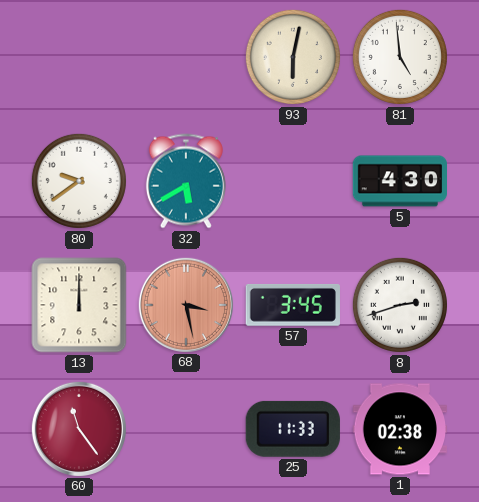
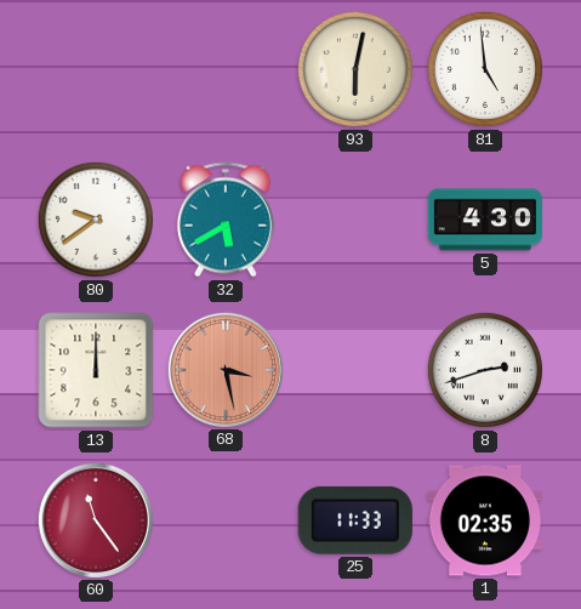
57: 3:45 -> none (293, 305)
1: 02:38 -> 02:35 (484, 520)
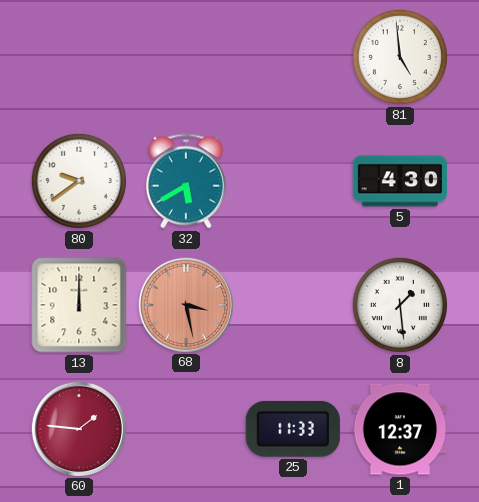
93: 6:02 -> none (355, 69)
8: 2:42 -> 1:29 (400, 305)
60: 11:24 -> 1:46 (78, 428)
1: 02:35 -> 12:37 (399, 429)
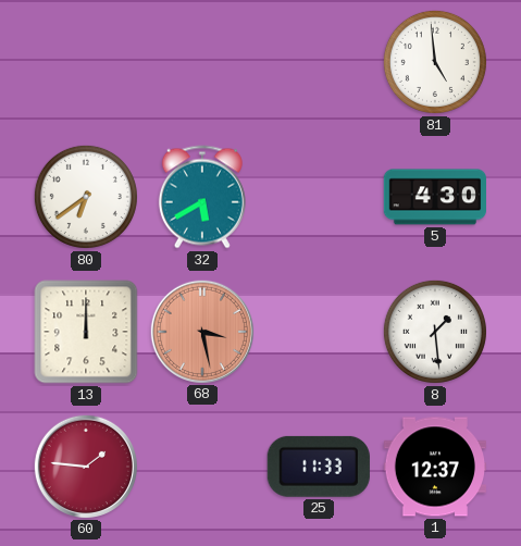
80: 9:39 -> 6:39 (86, 197)
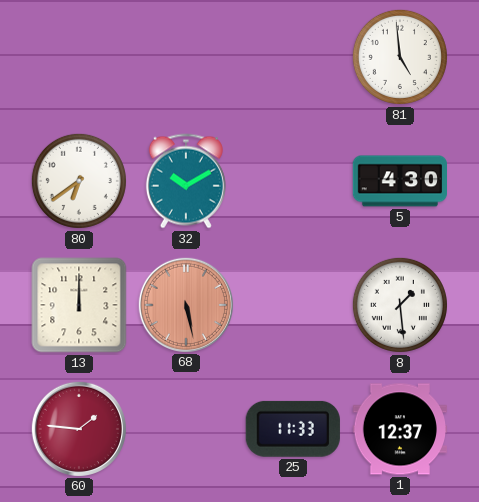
32: 5:40 -> 10:10 (186, 181)
68: 3:28 -> 5:28 (185, 304)
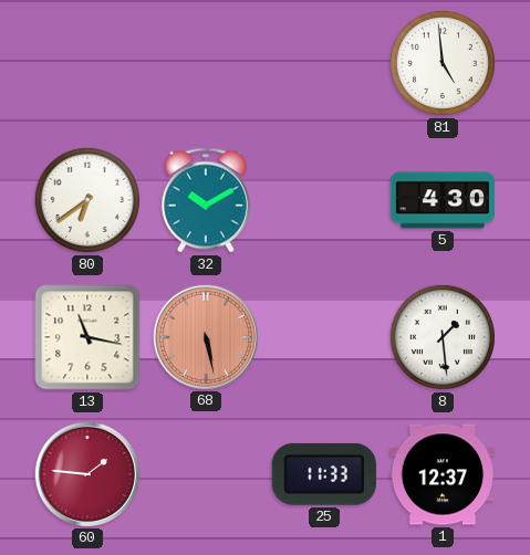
13: 12:00 -> 11:17 (87, 337)
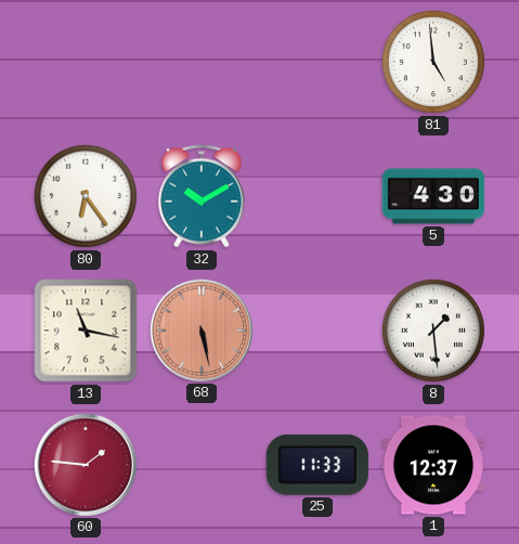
80: 6:39 -> 6:24 (86, 196)
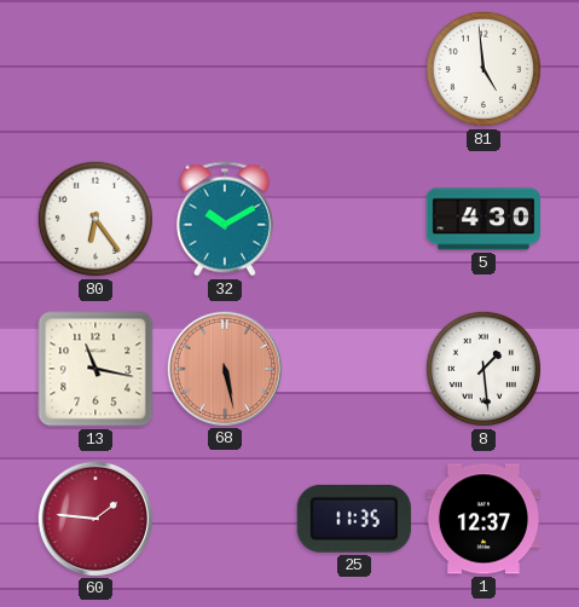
25: 11:33 -> 11:35 (354, 519)
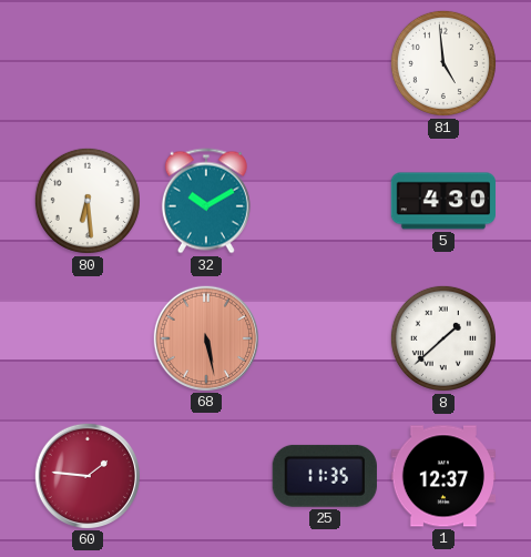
80: 6:24 -> 6:29 (88, 201)
13: 11:17 -> none (95, 369)
8: 1:29 -> 1:38 (443, 338)
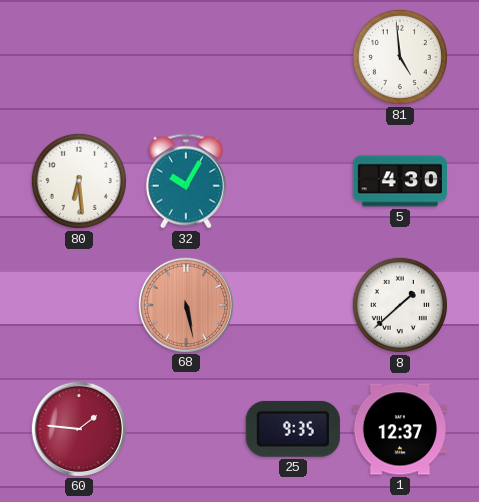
32: 10:10 -> 10:05 (186, 181)
25: 11:35 -> 9:35 (293, 429)
